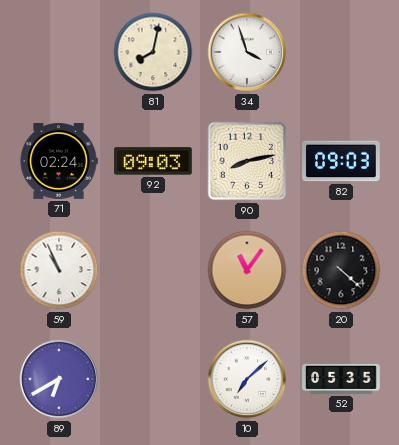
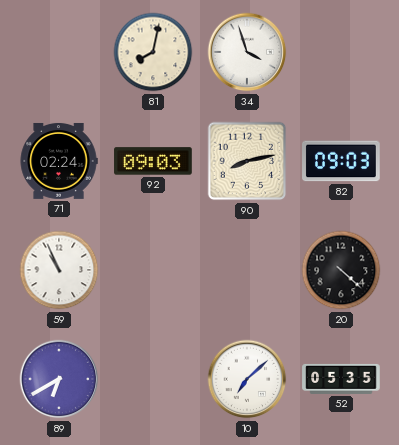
57: 11:06 -> none (247, 270)
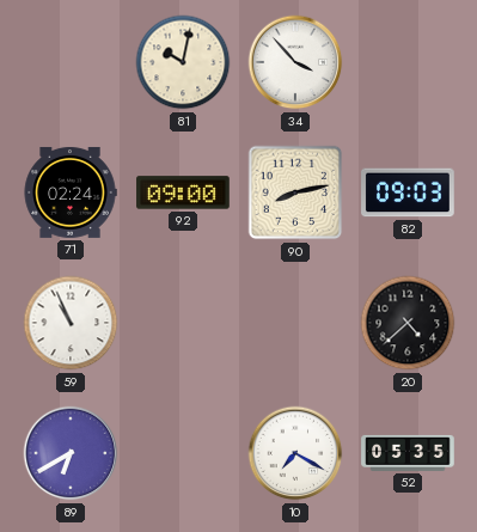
81: 8:02 -> 10:02 (183, 62)
34: 3:57 -> 3:53 (295, 62)
92: 09:03 -> 09:00 (183, 192)
20: 4:22 -> 4:38 (408, 323)
10: 7:08 -> 7:20 (295, 453)
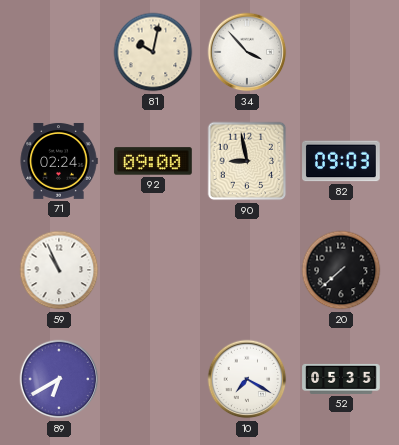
90: 8:13 -> 8:58 (247, 161)
20: 4:38 -> 7:38 (341, 270)
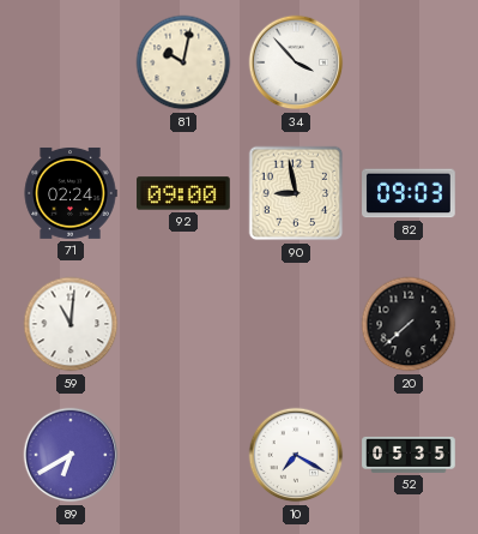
59: 10:56 -> 11:01 (71, 324)
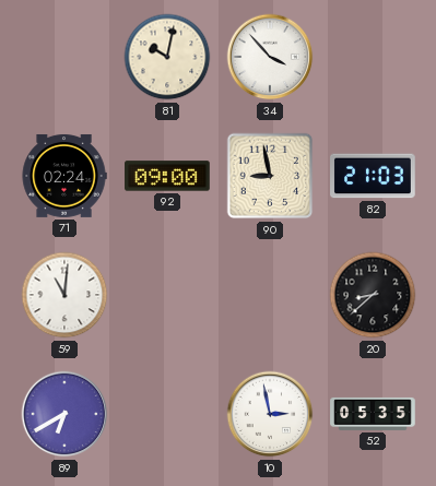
82: 09:03 -> 21:03 (373, 176)
20: 7:38 -> 8:38 (373, 295)
10: 7:20 -> 2:58 (270, 414)
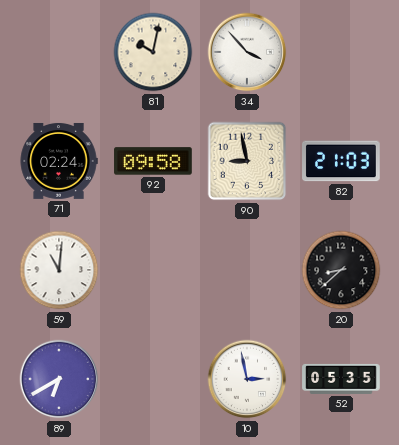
92: 09:00 -> 09:58 (153, 161)
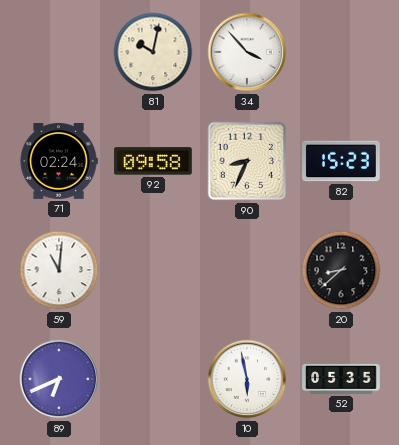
90: 8:58 -> 8:34 (247, 161)
82: 21:03 -> 15:23 (341, 161)
89: 6:40 -> 6:41 (59, 379)
10: 2:58 -> 5:58 (247, 379)
